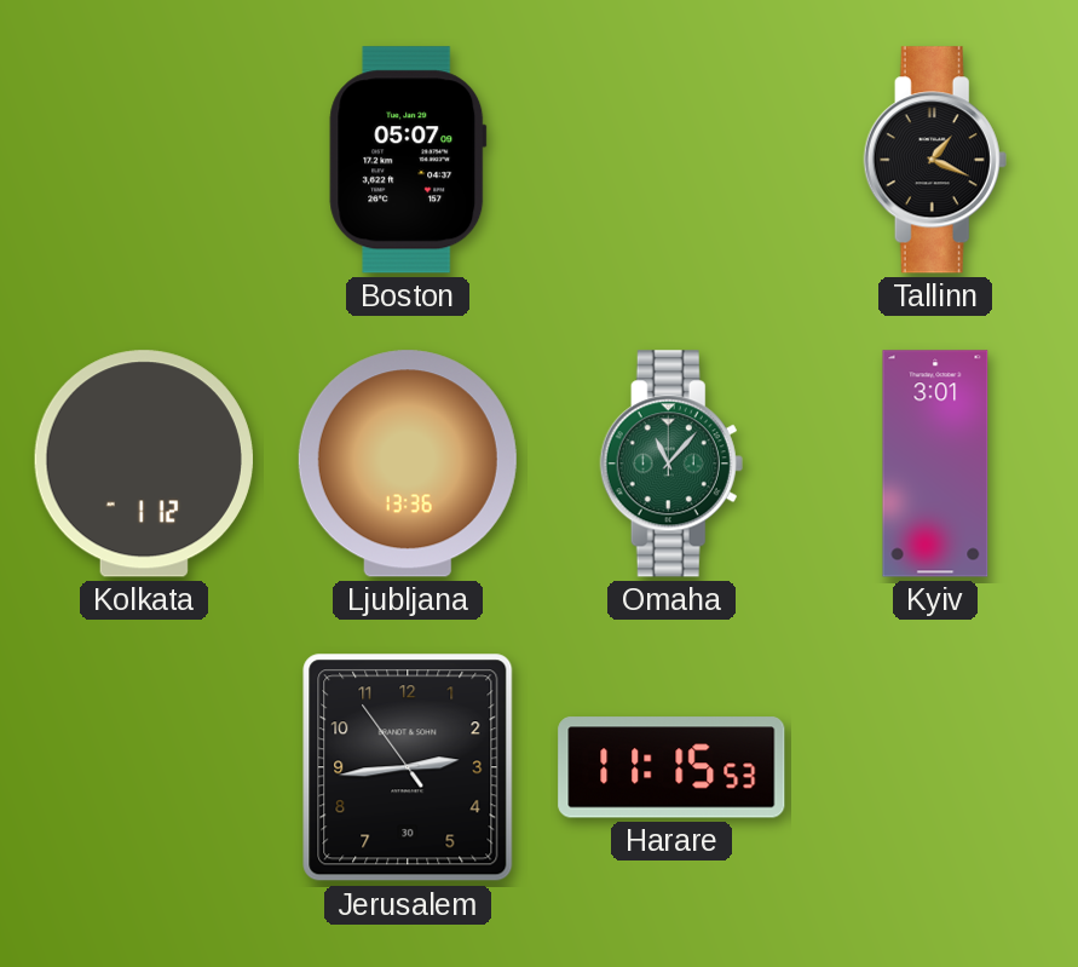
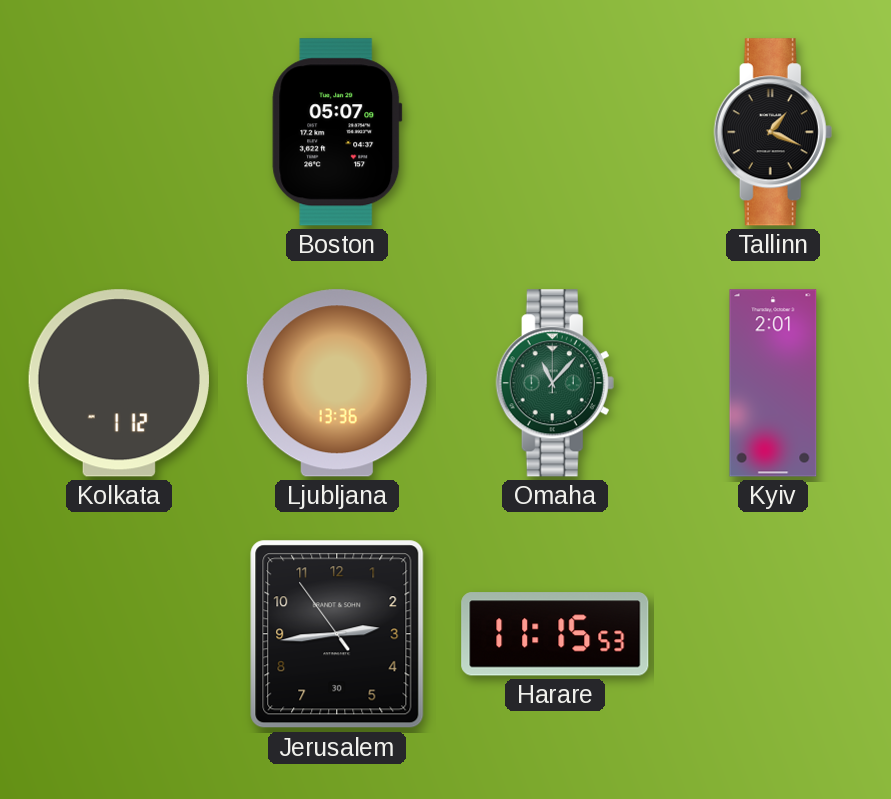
Kyiv: 3:01 -> 2:01 (773, 383)
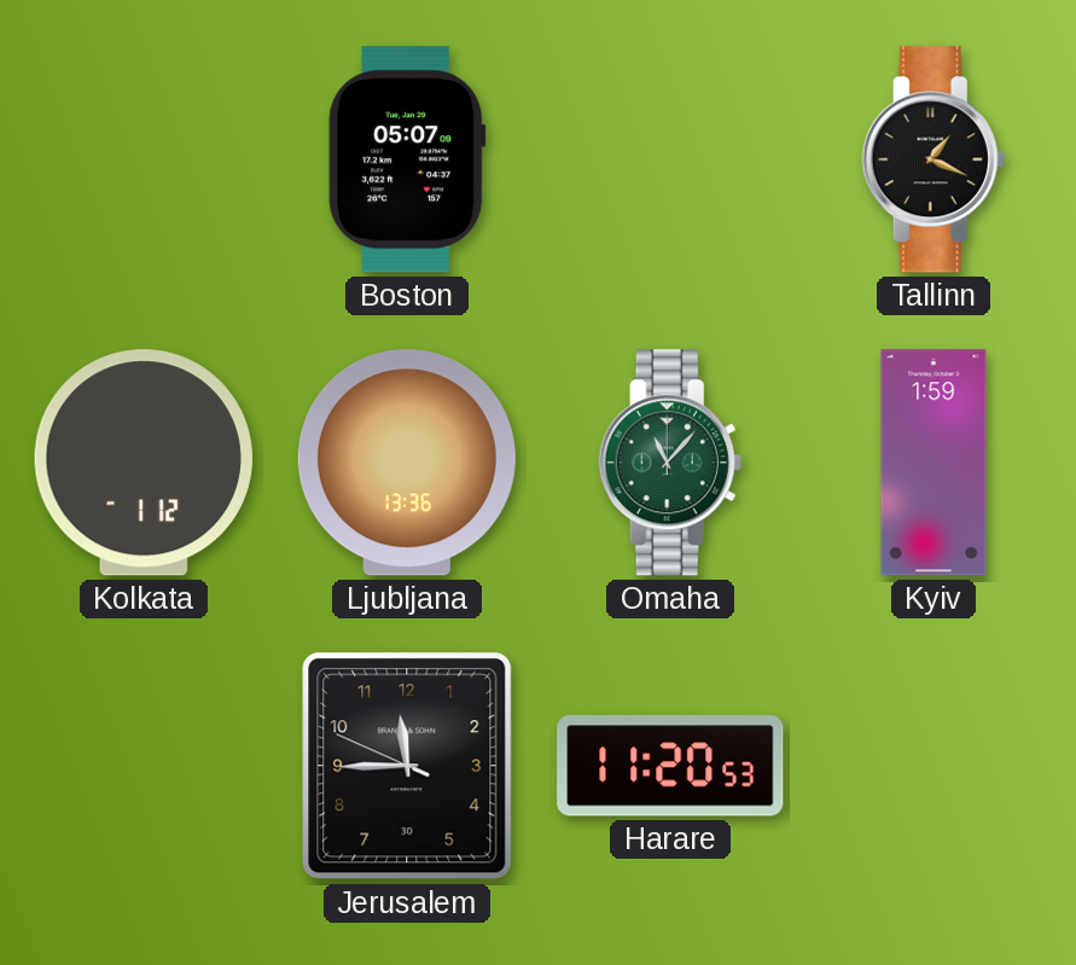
Kyiv: 2:01 -> 1:59 (933, 463)
Jerusalem: 2:43 -> 11:44 (407, 766)
Harare: 11:15 -> 11:20 (670, 766)
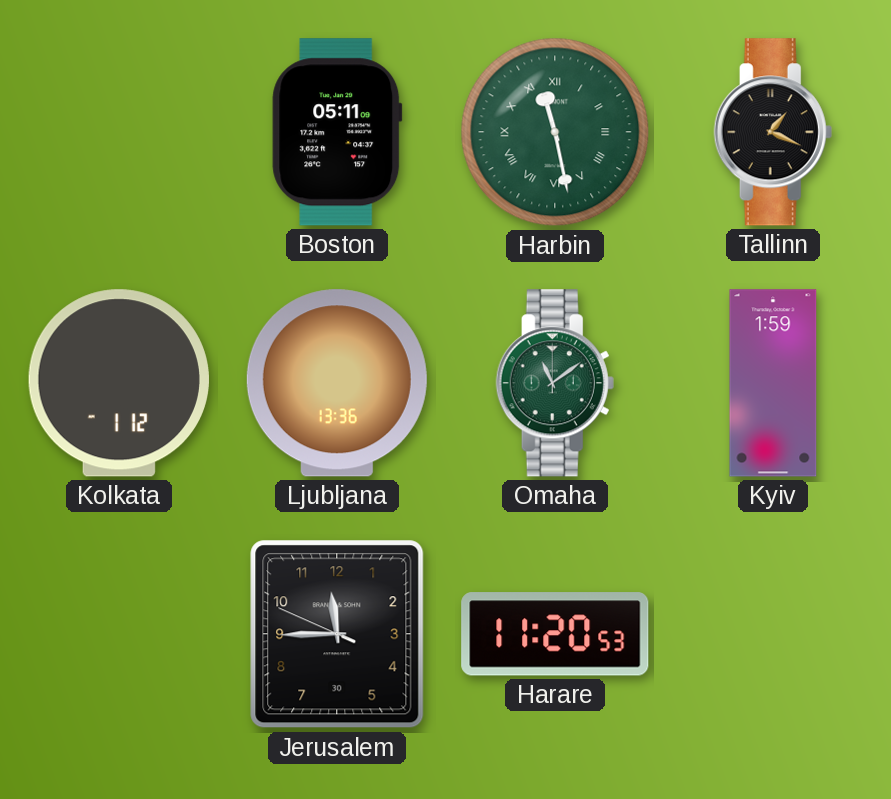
Boston: 05:07 -> 05:11 (337, 132)
Harbin: none -> 11:28 (555, 132)
Omaha: 11:07 -> 11:09 (555, 383)
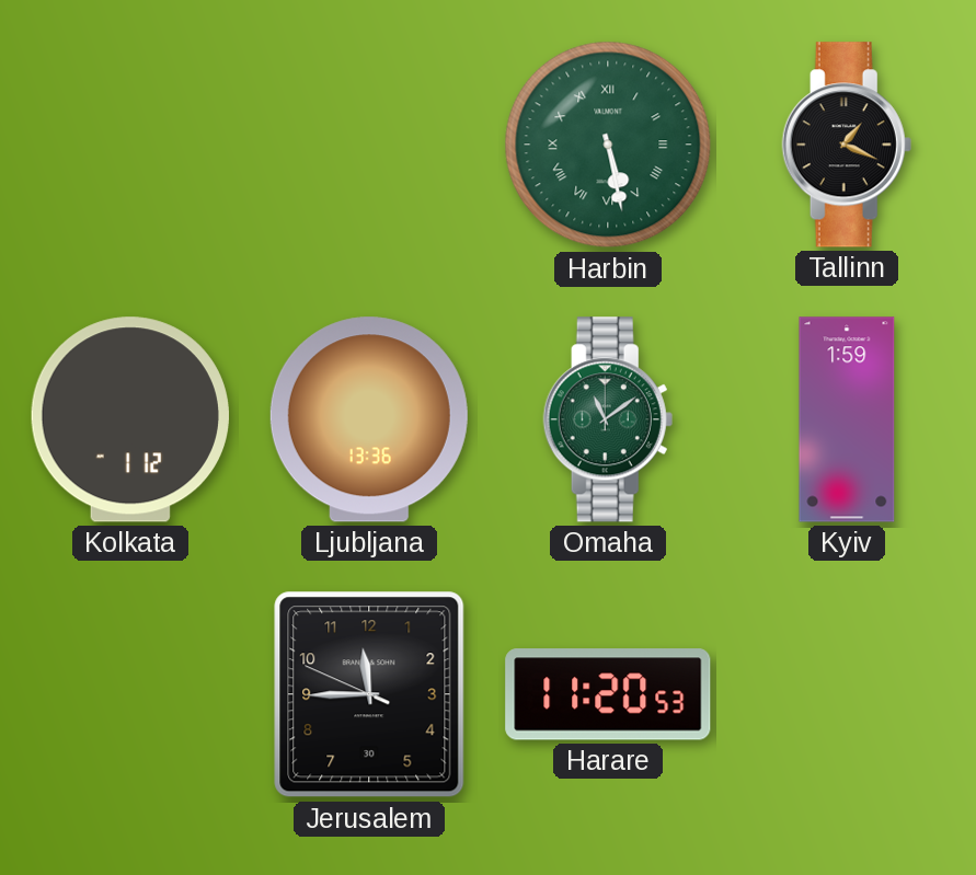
Boston: 05:11 -> none (337, 132)
Harbin: 11:28 -> 5:28 (608, 145)
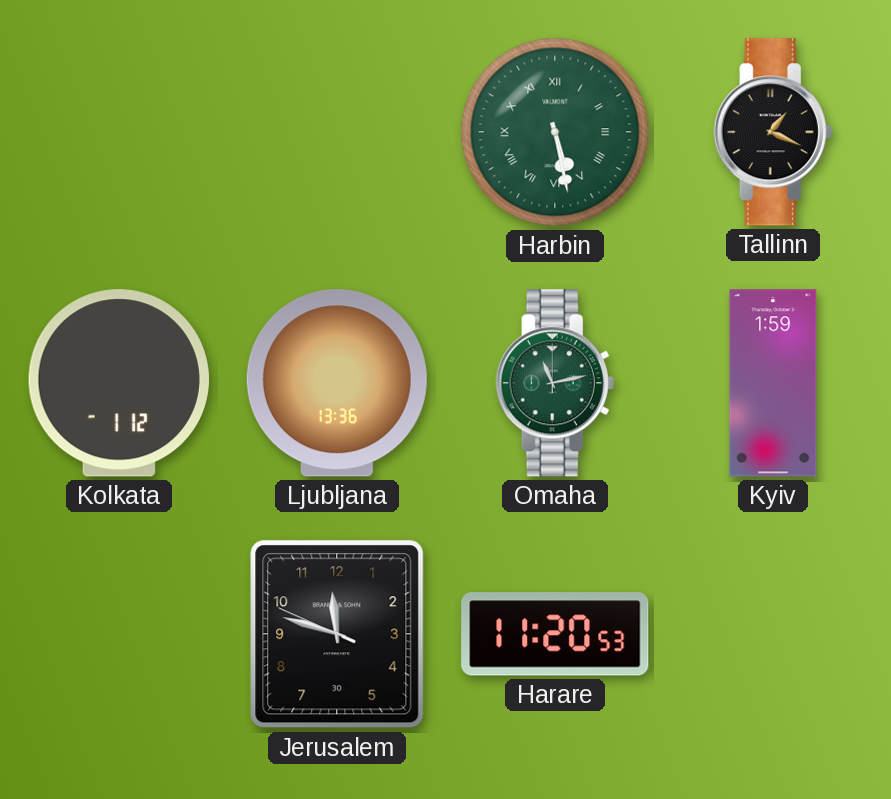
Omaha: 11:09 -> 11:13 (555, 383)
Jerusalem: 11:44 -> 11:47 (337, 634)
